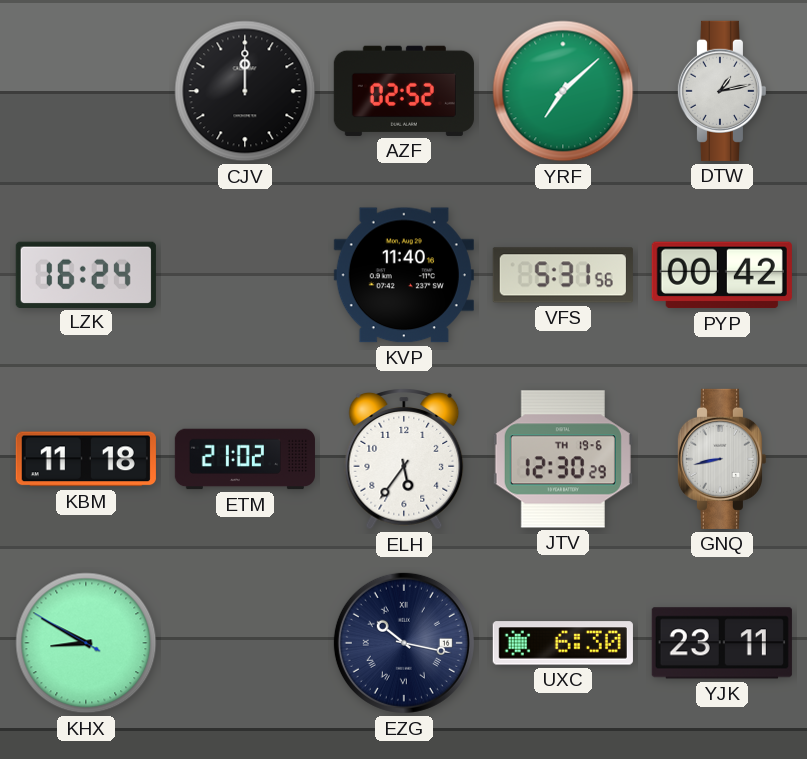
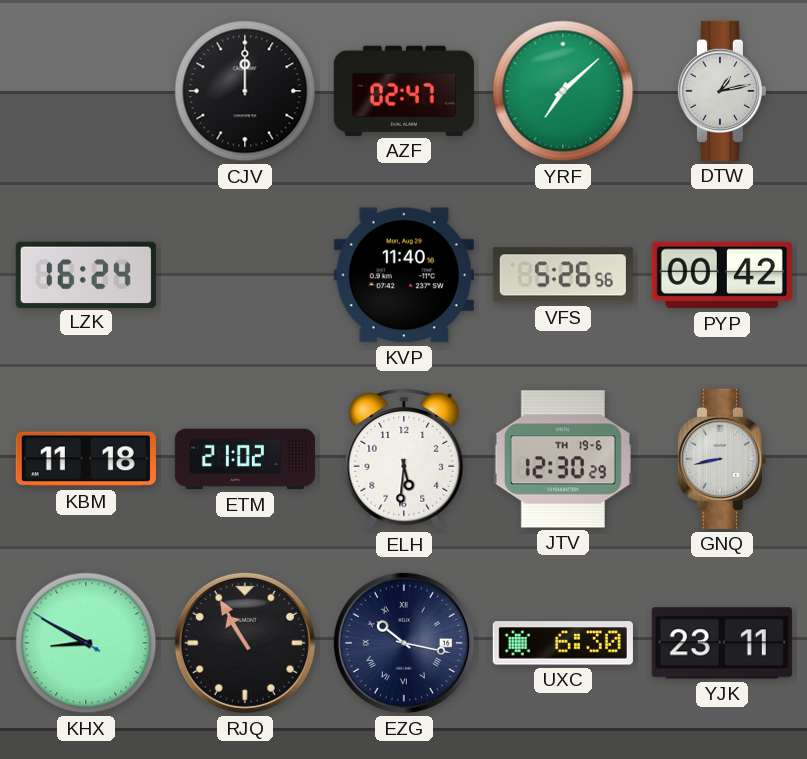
AZF: 02:52 -> 02:47 (404, 91)
VFS: 5:31 -> 5:26 (563, 275)
ELH: 5:36 -> 5:31 (404, 459)
RJQ: none -> 10:55 (245, 643)
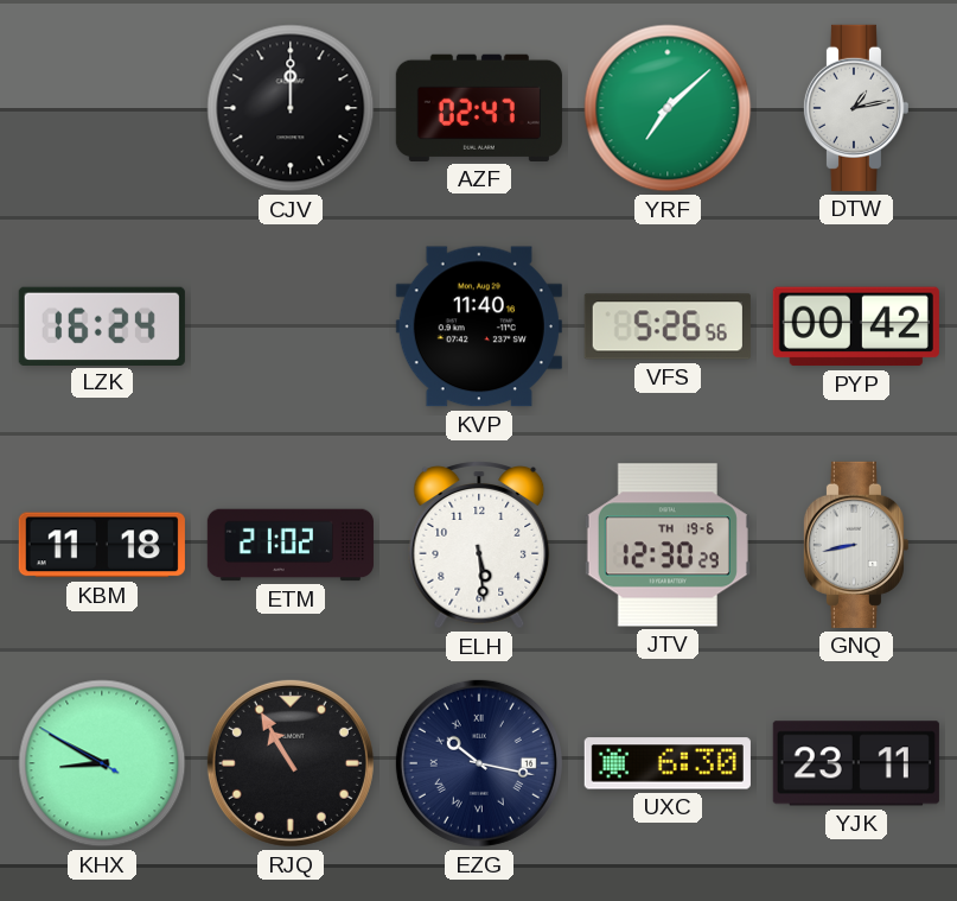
ELH: 5:31 -> 5:29 (479, 545)
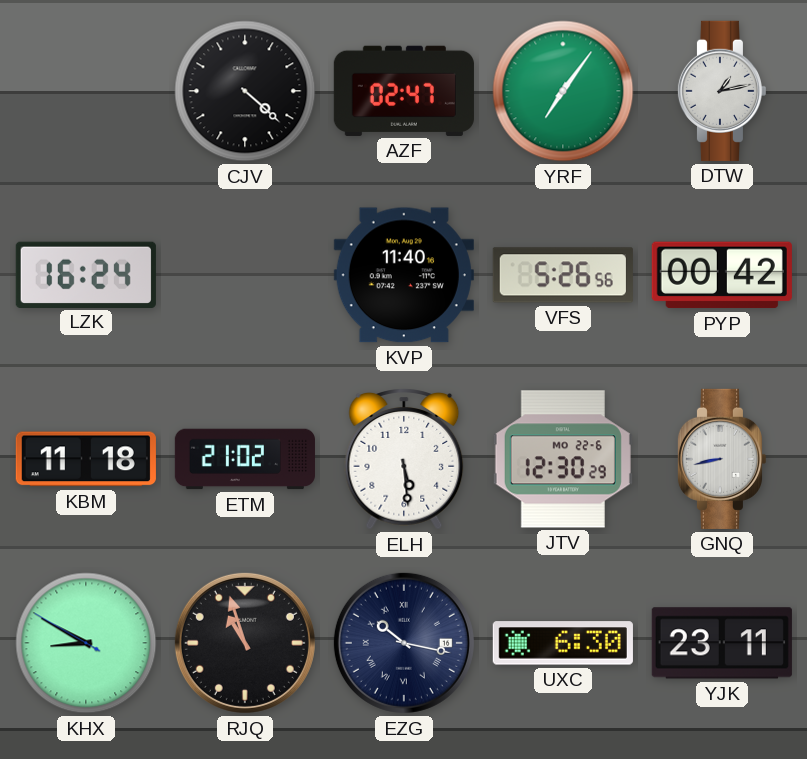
CJV: 12:00 -> 4:22 (245, 91)
YRF: 7:08 -> 7:06 (563, 91)
JTV date: TH 19-6 -> MO 22-6 (563, 459)
RJQ: 10:55 -> 10:57 (245, 643)
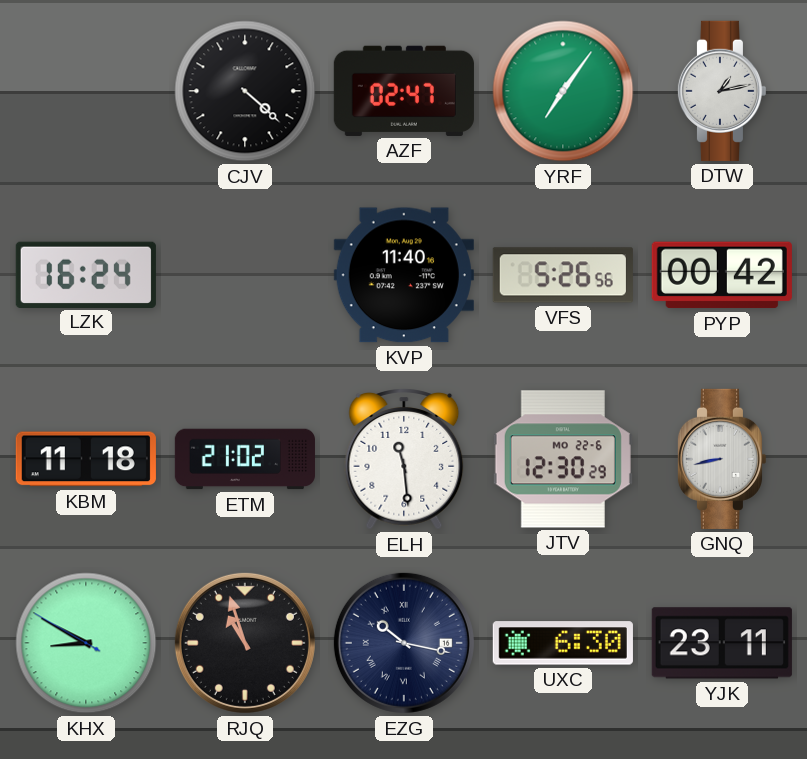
ELH: 5:29 -> 11:29 (404, 459)
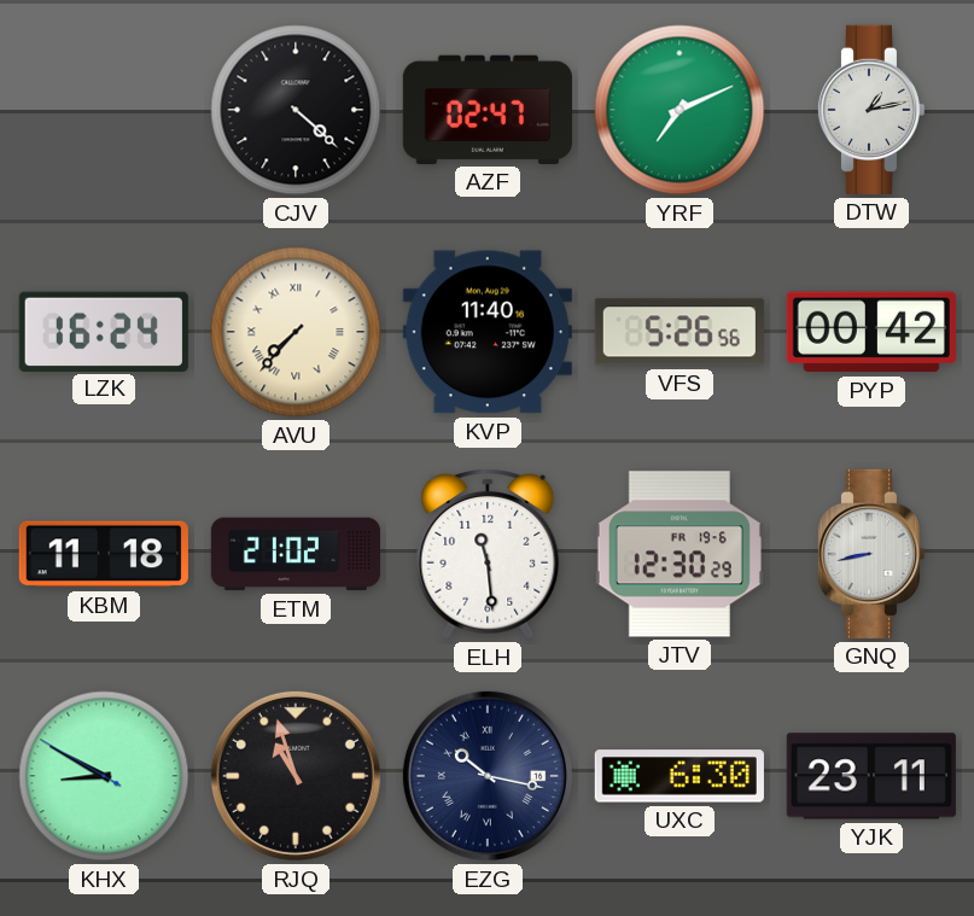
YRF: 7:06 -> 7:11 (680, 110)
AVU: none -> 7:37 (296, 332)
JTV date: MO 22-6 -> FR 19-6 (680, 554)
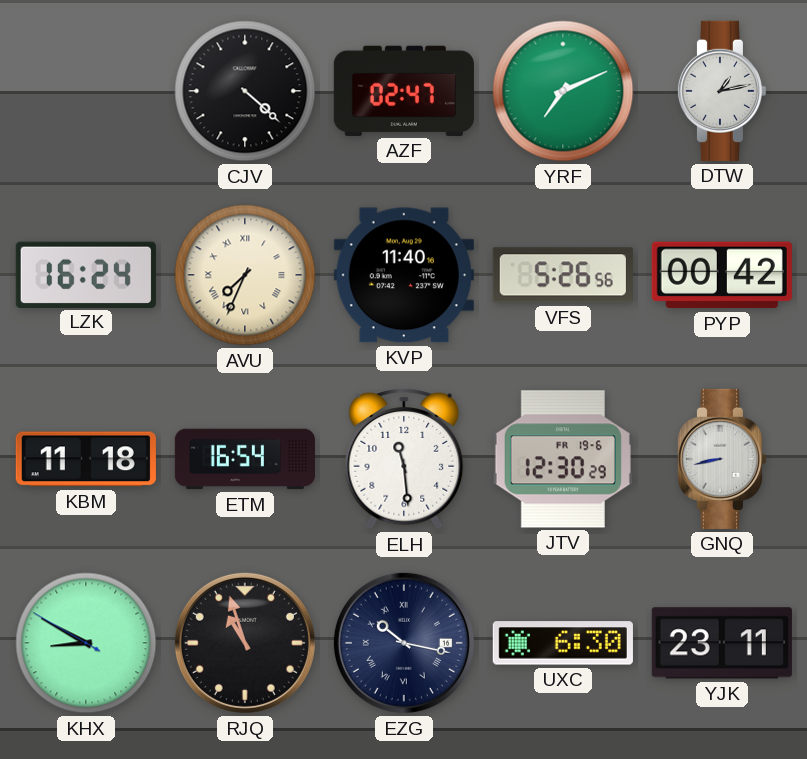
AVU: 7:37 -> 7:34 (245, 275)
ETM: 21:02 -> 16:54 (245, 459)
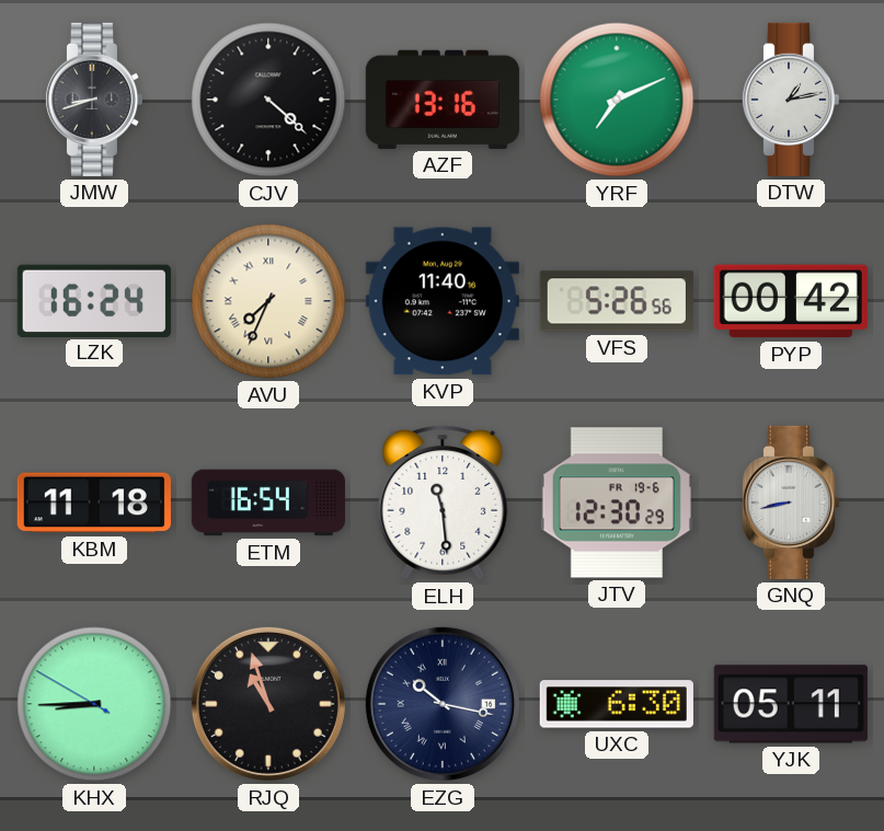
JMW: none -> 8:42 (93, 100)
AZF: 02:47 -> 13:16 (443, 100)
KHX: 8:49 -> 8:44 (94, 704)
YJK: 23:11 -> 05:11 (791, 704)
